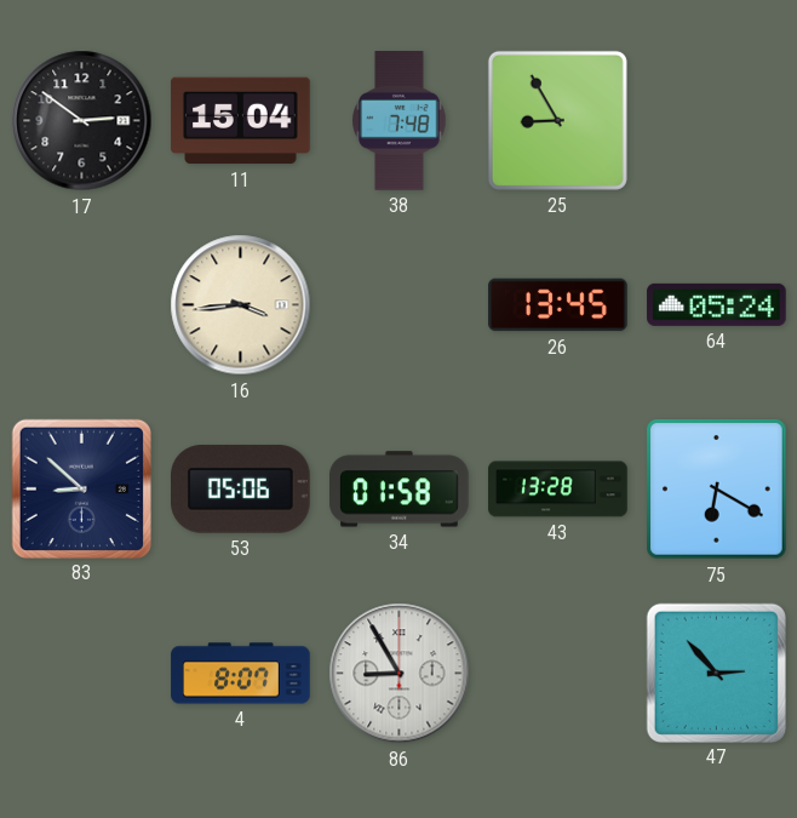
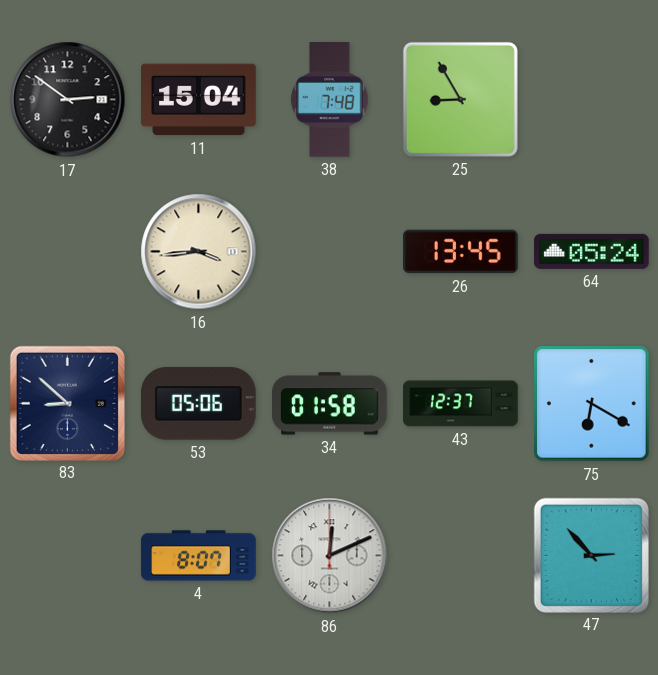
43: 13:28 -> 12:37 (461, 404)
86: 8:55 -> 12:11 (330, 556)
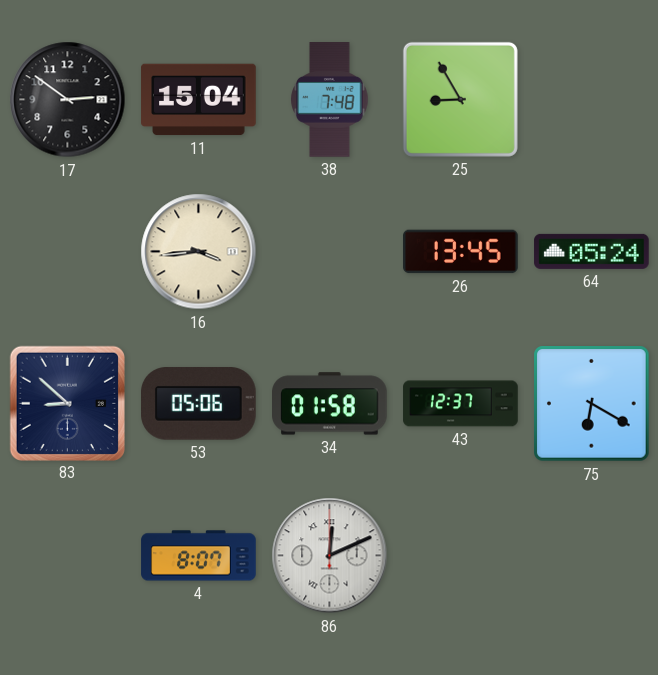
47: 2:53 -> none (591, 555)
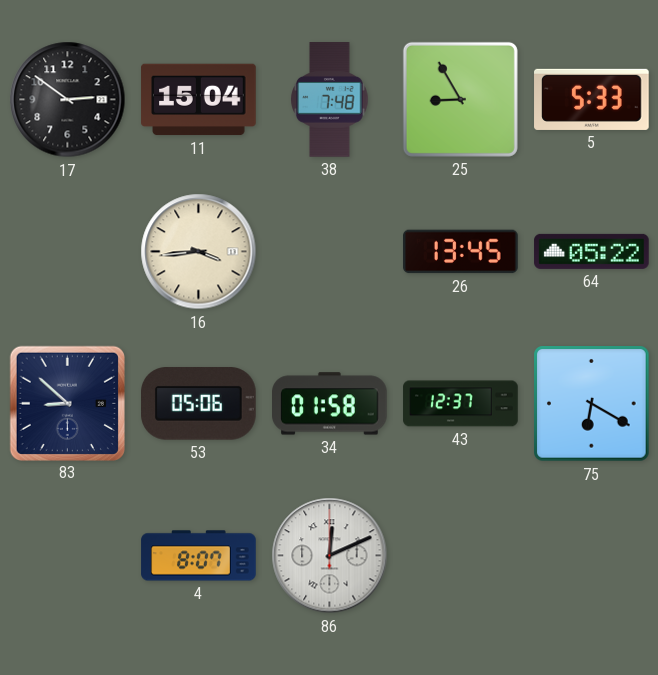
5: none -> 5:33 (592, 99)
64: 05:24 -> 05:22 (592, 251)
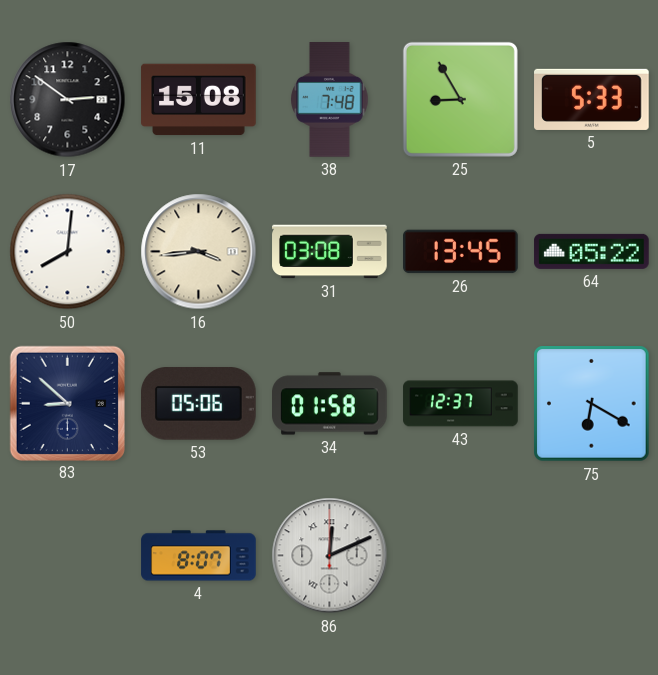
11: 15:04 -> 15:08 (199, 100)
50: none -> 8:01 (68, 252)
31: none -> 03:08 (330, 252)
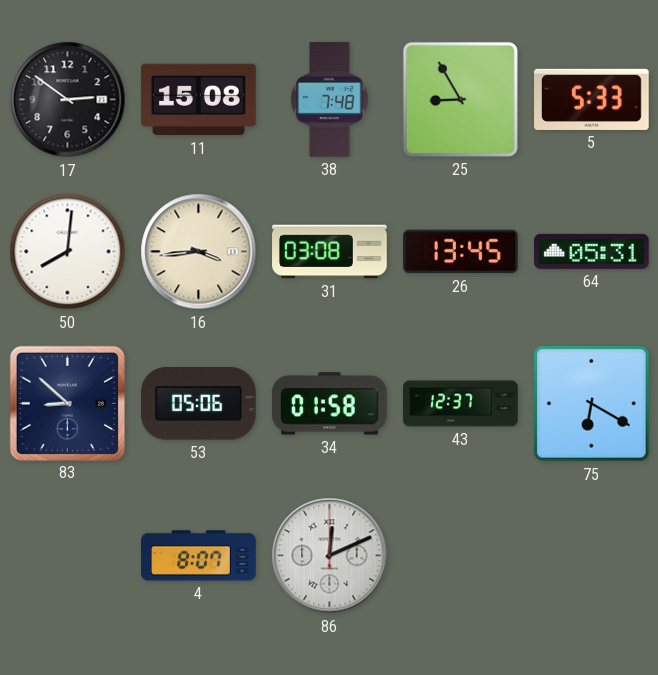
64: 05:22 -> 05:31 (592, 251)
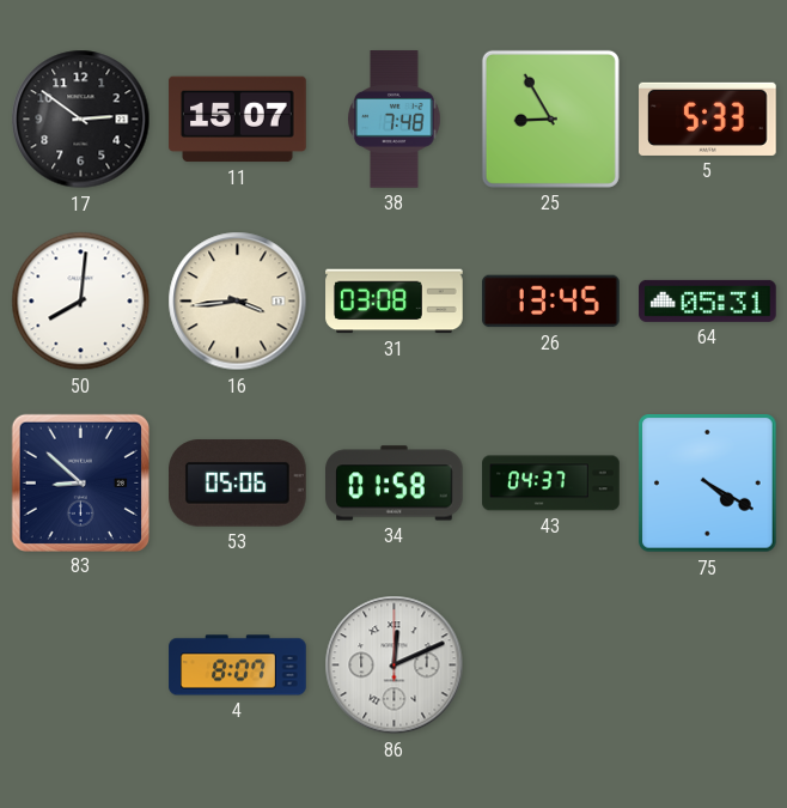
11: 15:08 -> 15:07 (238, 120)
43: 12:37 -> 04:37 (551, 484)
75: 6:20 -> 4:20 (708, 484)
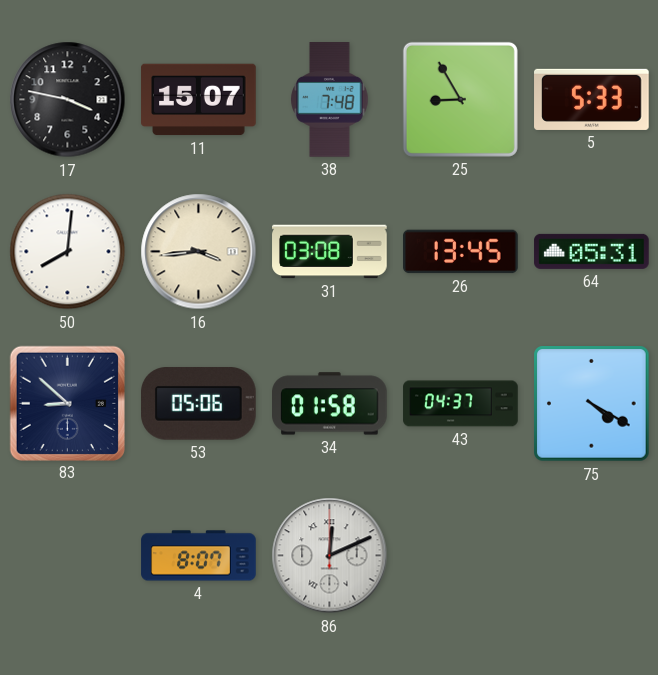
17: 2:51 -> 3:47 (68, 100)
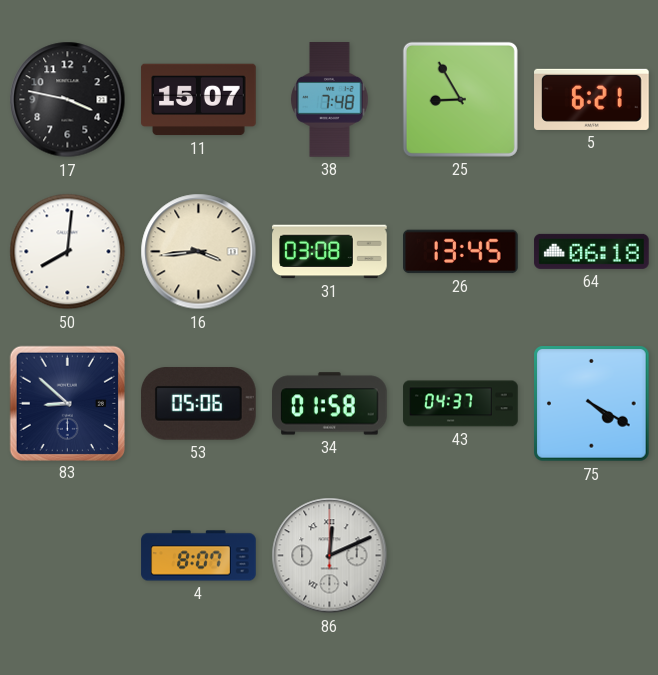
5: 5:33 -> 6:21 (592, 99)
64: 05:31 -> 06:18 (592, 251)
